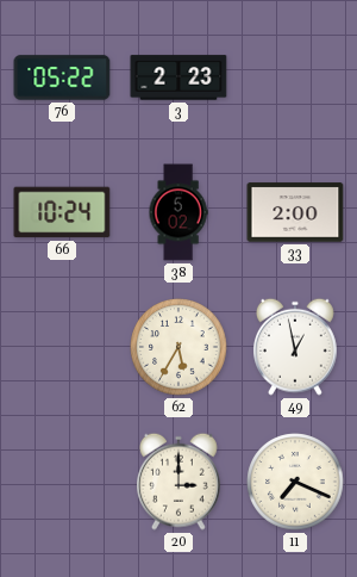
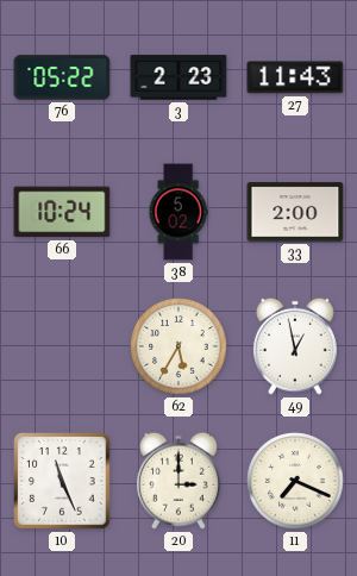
27: none -> 11:43 (295, 77)
10: none -> 11:26 (62, 481)
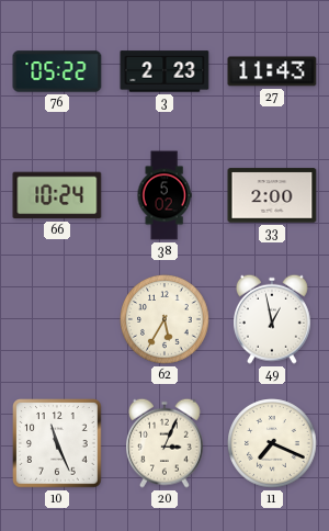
20: 3:00 -> 3:04 (166, 443)
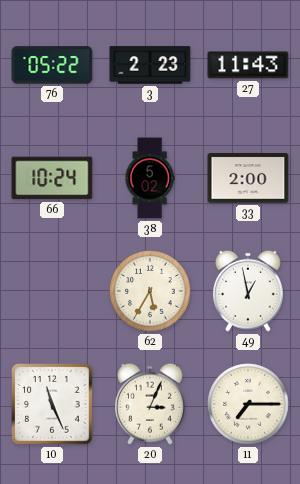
11: 7:19 -> 7:15 (248, 404)
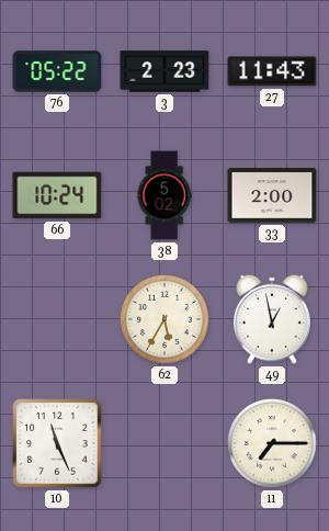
20: 3:04 -> none (151, 404)
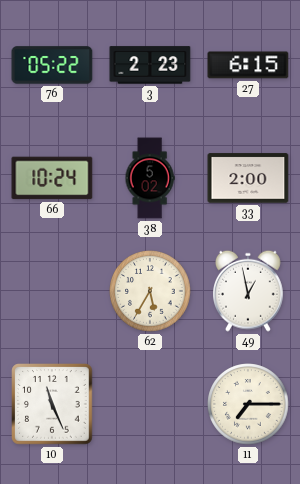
27: 11:43 -> 6:15 (248, 65)
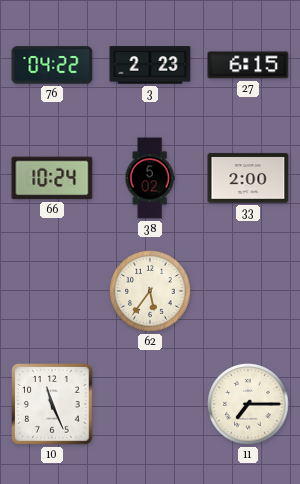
76: 05:22 -> 04:22 (52, 65)
62: 5:35 -> 5:36 (150, 291)
49: 12:58 -> none (249, 291)
